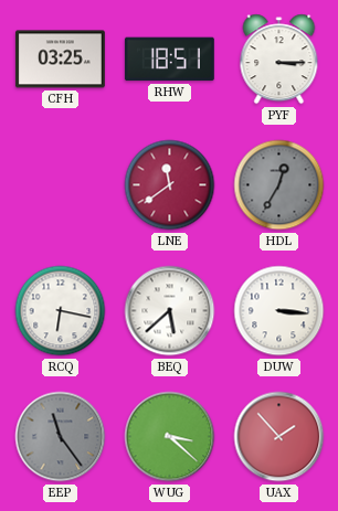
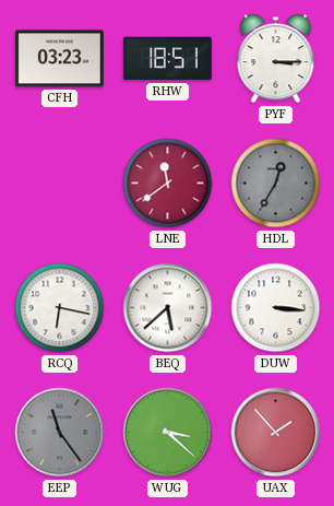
CFH: 03:25 -> 03:23 (59, 59)
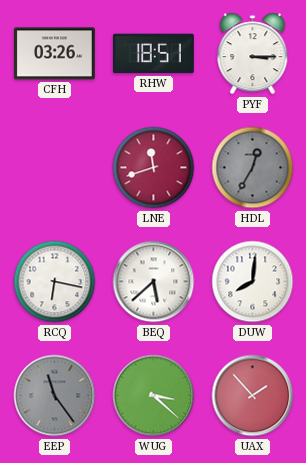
CFH: 03:23 -> 03:26 (54, 54)
LNE: 11:39 -> 11:42 (154, 168)
DUW: 3:16 -> 8:01 (253, 282)
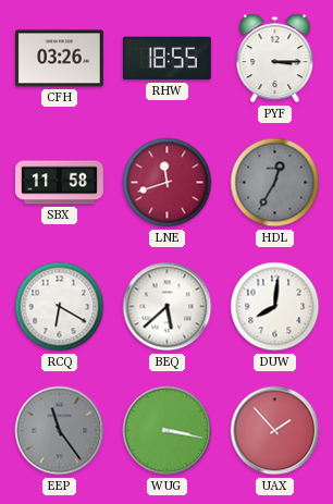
RHW: 18:51 -> 18:55 (166, 59)
SBX: none -> 11:58 (59, 183)
RCQ: 6:17 -> 6:20 (60, 307)
WUG: 3:22 -> 3:17 (168, 431)
